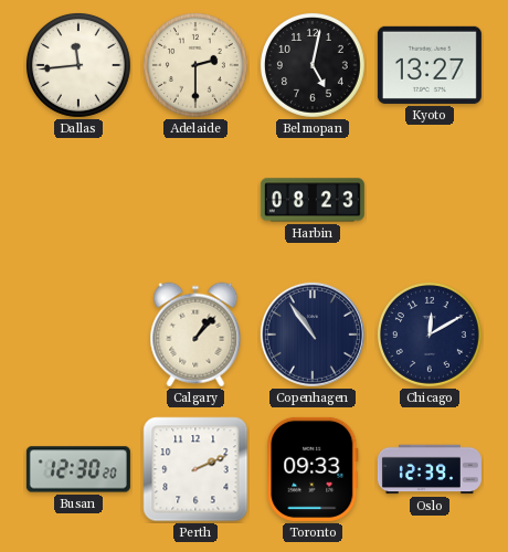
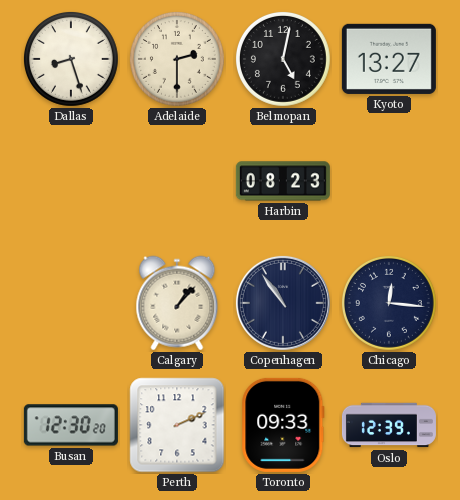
Dallas: 11:44 -> 8:27 (71, 59)
Chicago: 12:10 -> 12:16 (389, 303)
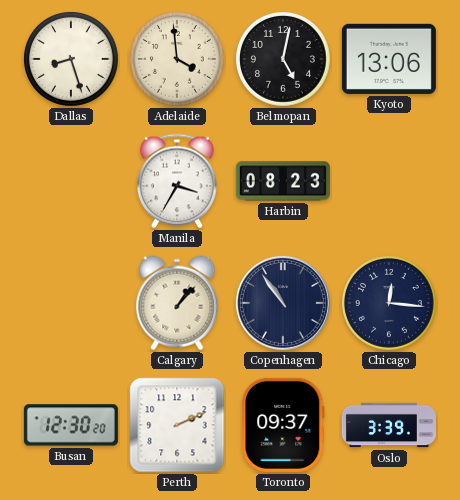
Adelaide: 2:30 -> 3:59 (177, 59)
Kyoto: 13:27 -> 13:06 (389, 59)
Manila: none -> 3:35 (177, 181)
Toronto: 09:33 -> 09:37 (283, 425)
Oslo: 12:39 -> 3:39 (389, 425)
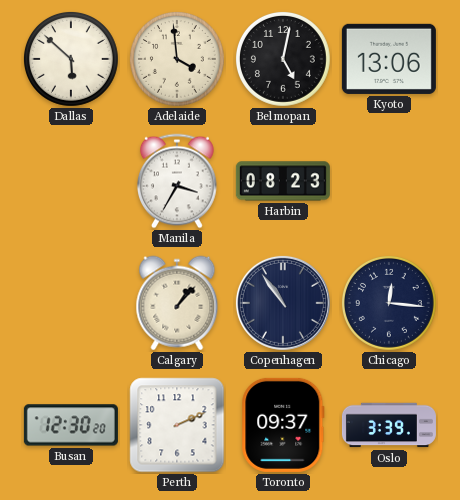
Dallas: 8:27 -> 5:52 (71, 59)
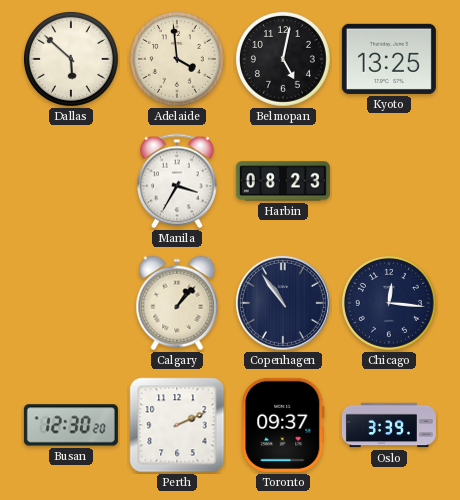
Kyoto: 13:06 -> 13:25 (389, 59)
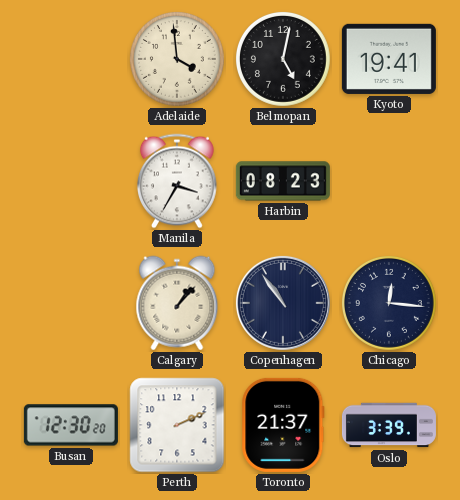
Dallas: 5:52 -> none (71, 59)
Kyoto: 13:25 -> 19:41 (389, 59)
Toronto: 09:37 -> 21:37 (283, 425)
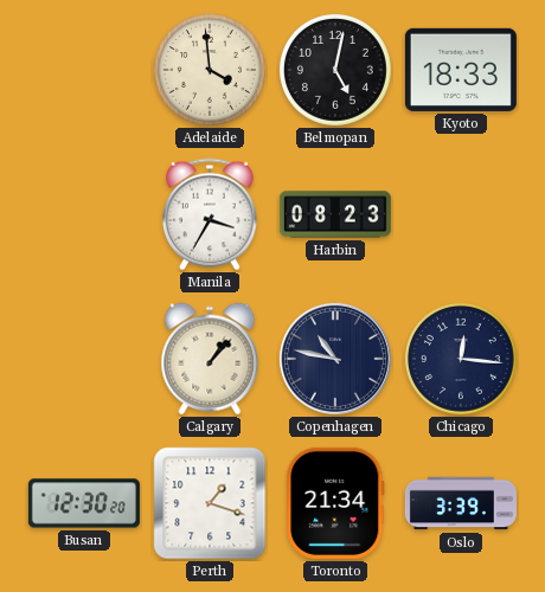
Kyoto: 19:41 -> 18:33 (461, 70)
Copenhagen: 10:54 -> 10:47 (335, 359)
Perth: 2:11 -> 1:18 (210, 503)
Toronto: 21:37 -> 21:34 (335, 503)
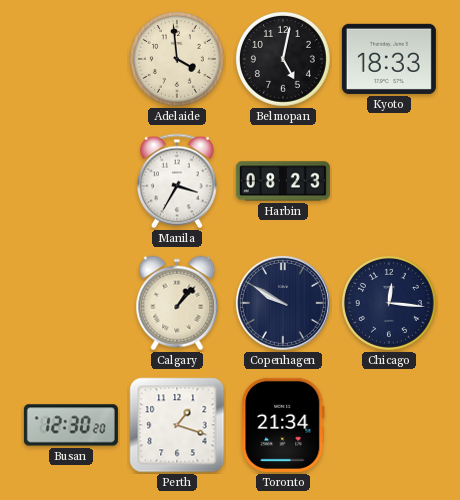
Copenhagen: 10:47 -> 9:50 (283, 303)
Oslo: 3:39 -> none (461, 503)
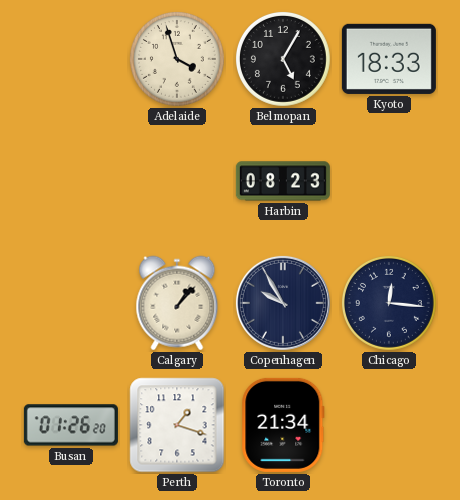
Adelaide: 3:59 -> 3:57 (177, 59)
Belmopan: 5:02 -> 5:05 (283, 59)
Manila: 3:35 -> none (177, 181)
Copenhagen: 9:50 -> 9:55 (283, 303)
Busan: 12:30 -> 01:26 (71, 425)
